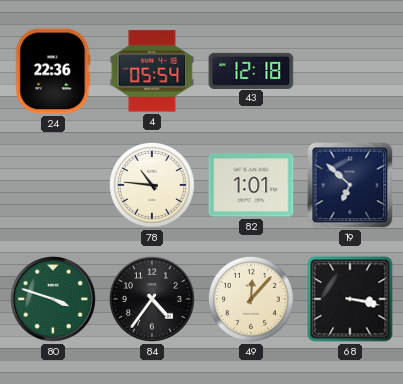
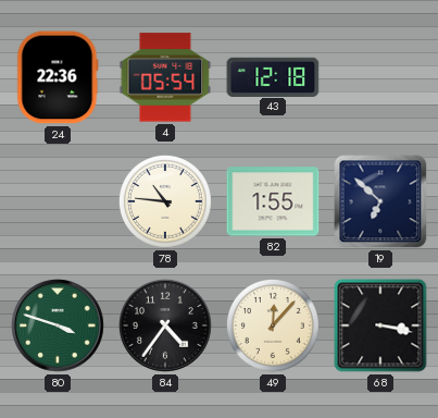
82: 1:01 -> 1:55 (273, 201)
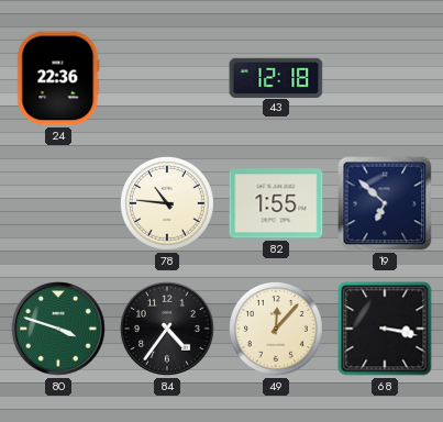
4: 05:54 -> none (165, 77)
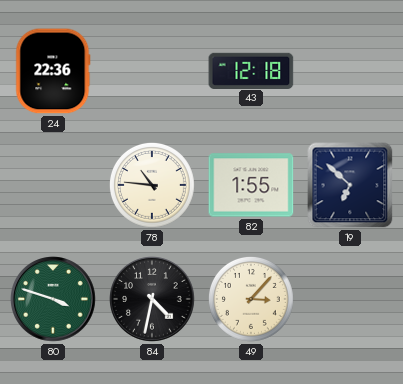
84: 4:36 -> 4:32 (152, 299)
49: 12:07 -> 3:07 (252, 300)
68: 3:17 -> none (385, 329)
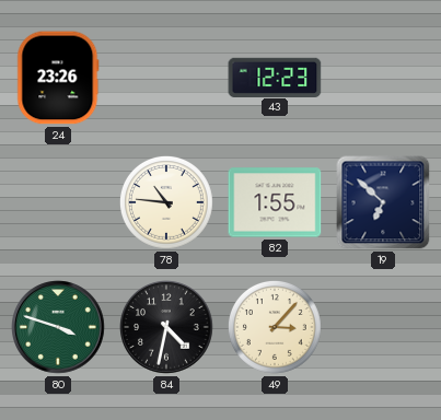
24: 22:36 -> 23:26 (58, 78)
43: 12:18 -> 12:23 (275, 77)
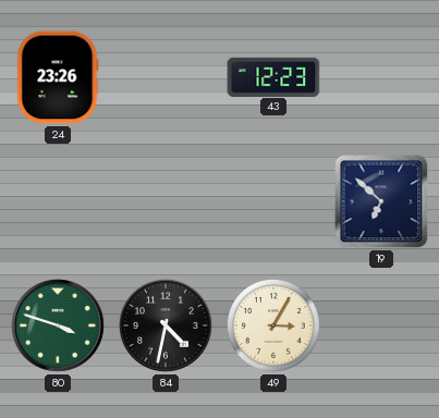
78: 10:46 -> none (167, 203)
82: 1:55 -> none (275, 202)
49: 3:07 -> 3:05 (275, 327)
